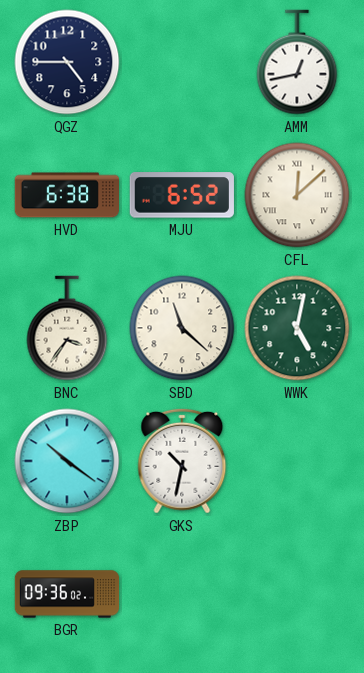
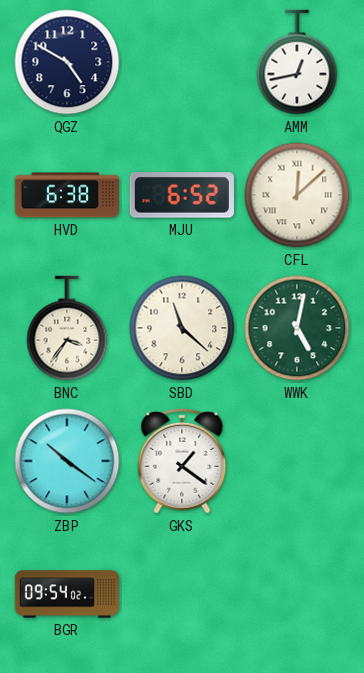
QGZ: 4:45 -> 4:50 (67, 62)
GKS: 10:32 -> 1:21 (182, 461)
BGR: 09:36 -> 09:54 (67, 594)
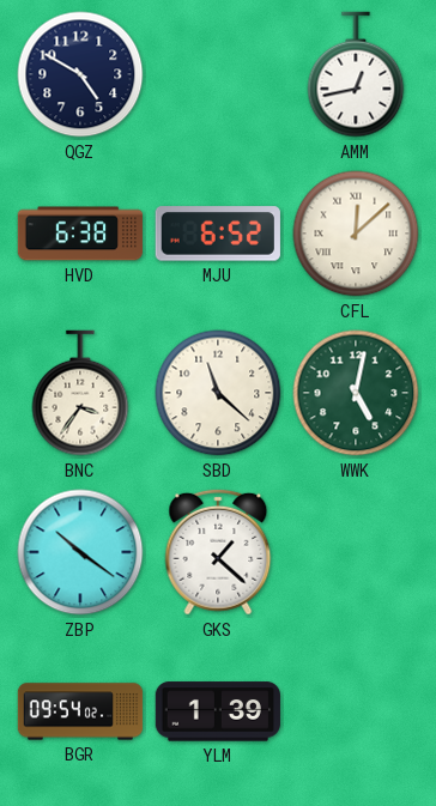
GKS: 1:21 -> 1:22 (218, 552)
YLM: none -> 1:39 (217, 711)
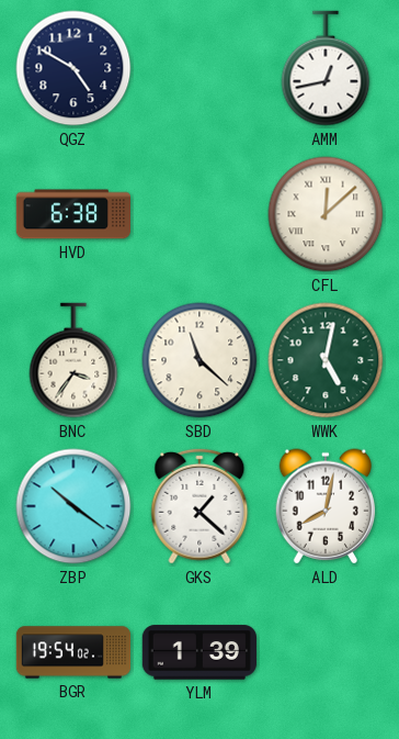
MJU: 6:52 -> none (218, 234)
ALD: none -> 8:02 (326, 506)
BGR: 09:54 -> 19:54 (73, 652)
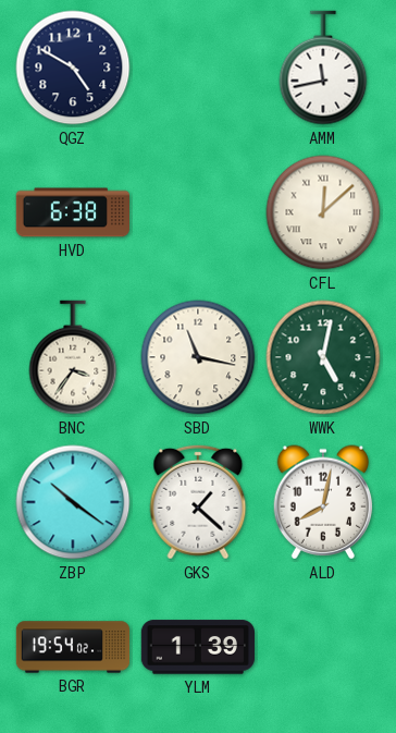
AMM: 12:43 -> 11:43 (323, 68)
SBD: 11:22 -> 11:17 (198, 357)
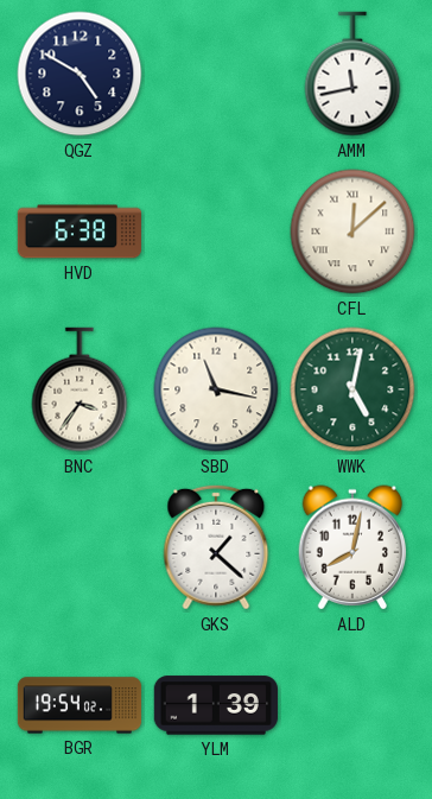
ZBP: 10:21 -> none (73, 502)
